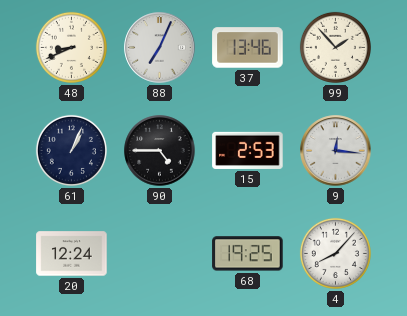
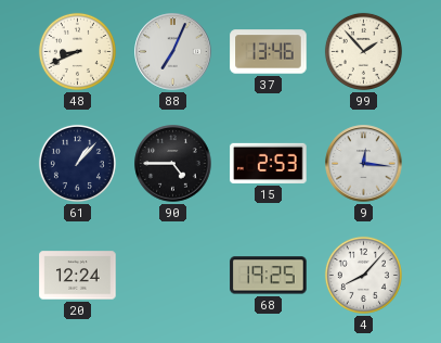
61: 1:04 -> 1:07 (77, 163)
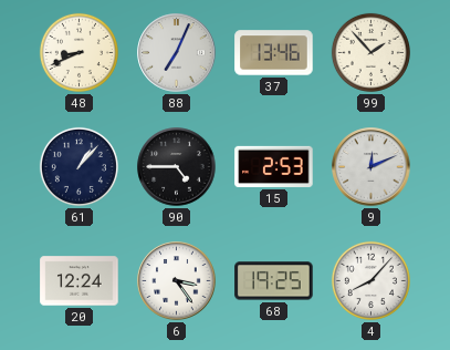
9: 12:16 -> 12:11 (371, 167)
6: none -> 3:24 (177, 281)
